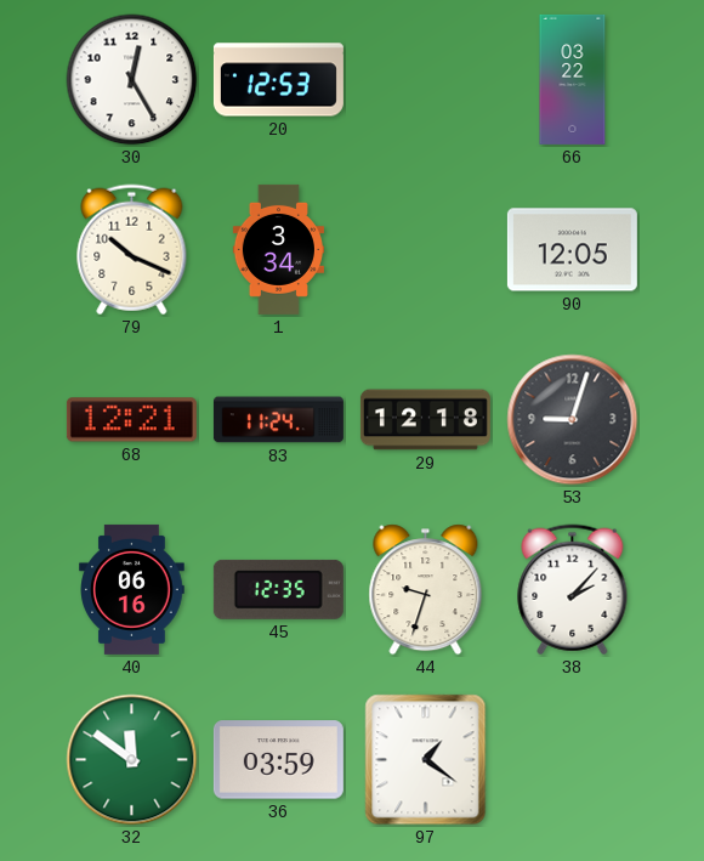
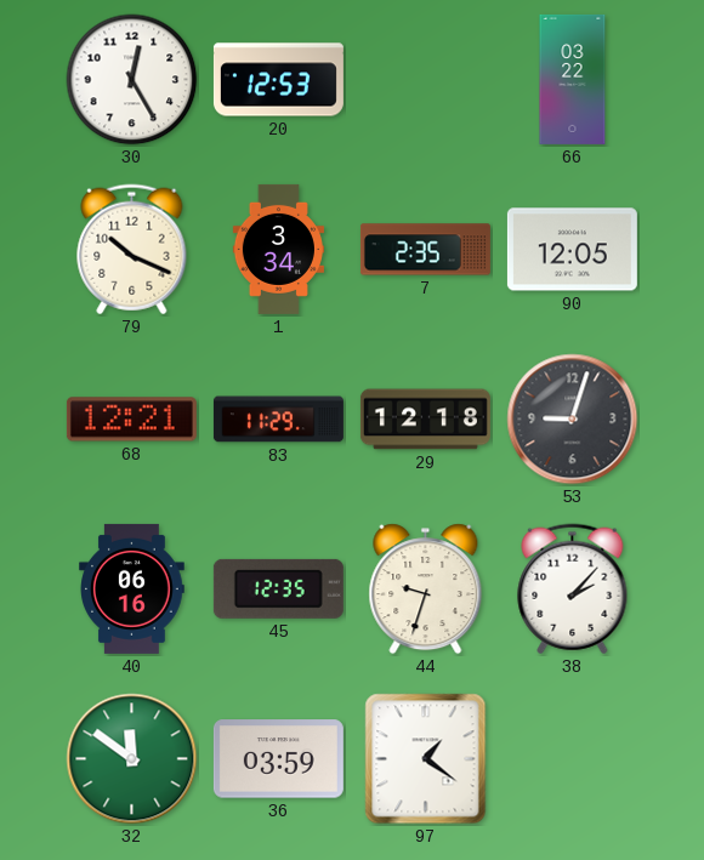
7: none -> 2:35 (425, 250)
83: 11:24 -> 11:29 (278, 420)
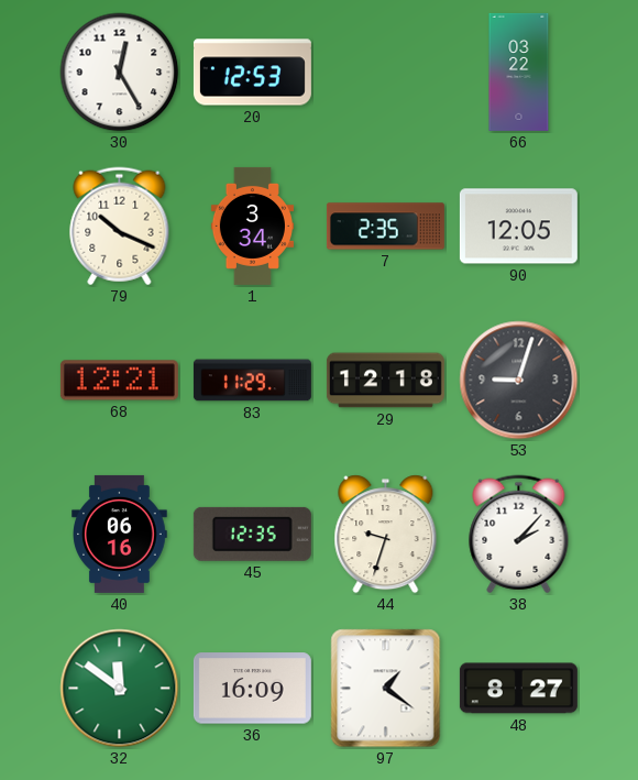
36: 03:59 -> 16:09 (252, 689)
48: none -> 8:27 (518, 689)
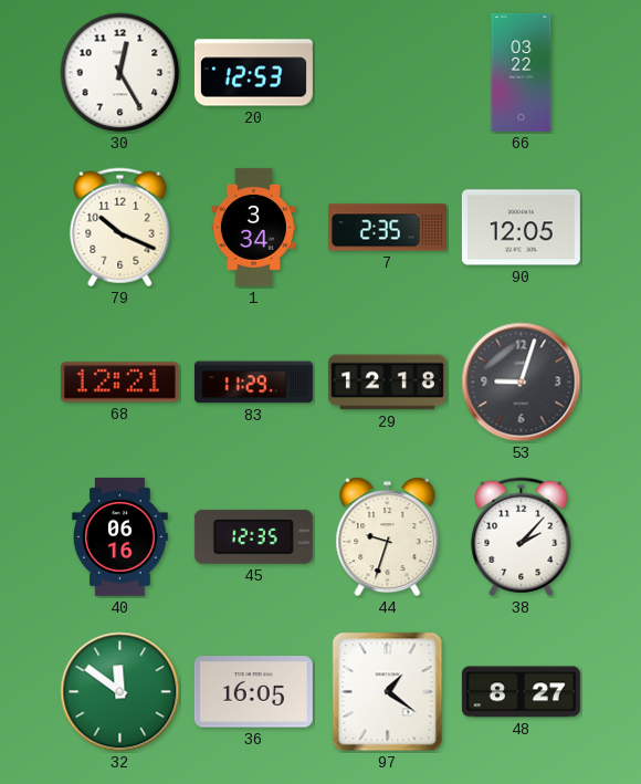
36: 16:09 -> 16:05 (253, 692)
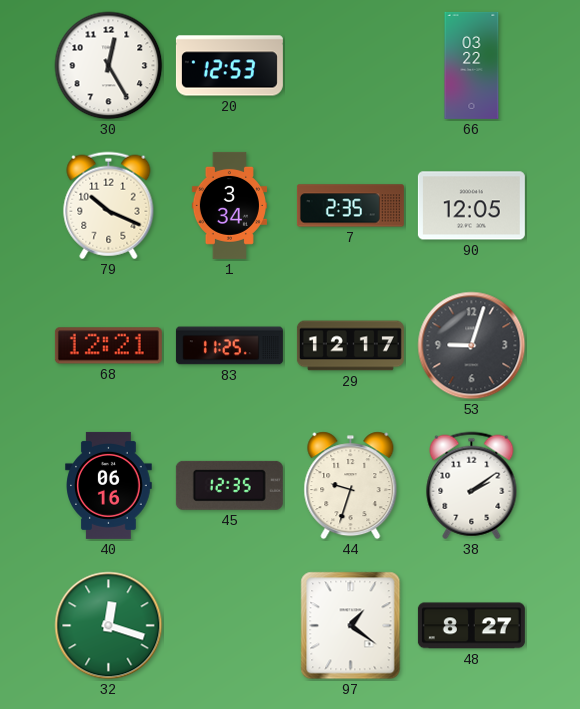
83: 11:29 -> 11:25 (229, 346)
29: 12:18 -> 12:17 (350, 346)
38: 2:07 -> 2:09 (472, 486)
32: 11:51 -> 12:18 (109, 626)
36: 16:05 -> none (253, 692)
